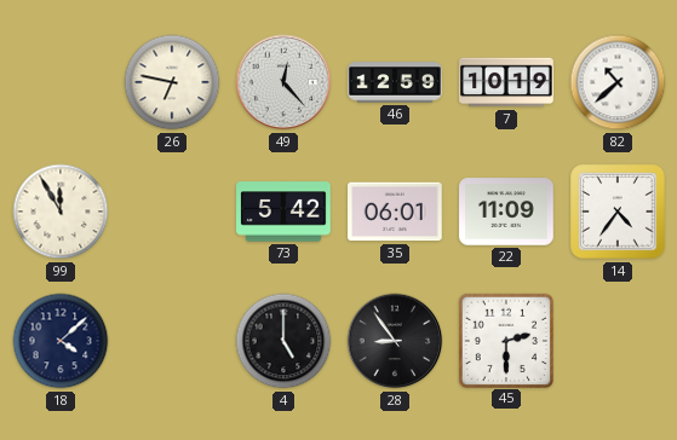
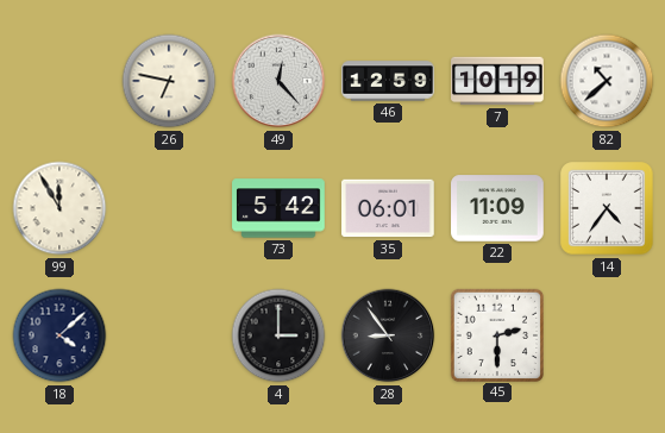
4: 5:00 -> 3:00 (278, 335)
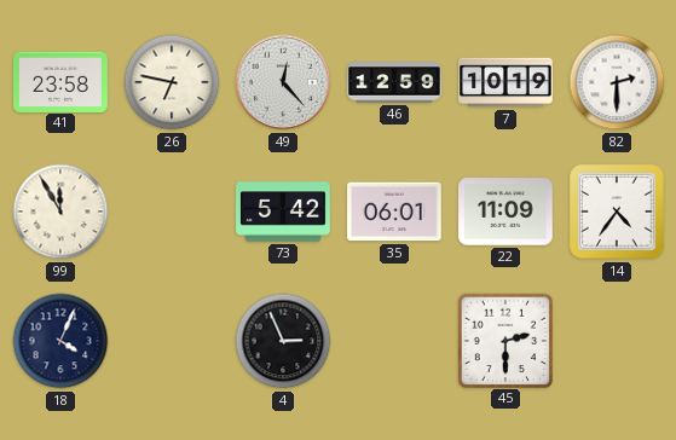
41: none -> 23:58 (60, 81)
82: 10:38 -> 2:30 (617, 82)
18: 4:08 -> 4:04 (60, 341)
4: 3:00 -> 2:56 (283, 341)
28: 8:54 -> none (388, 335)
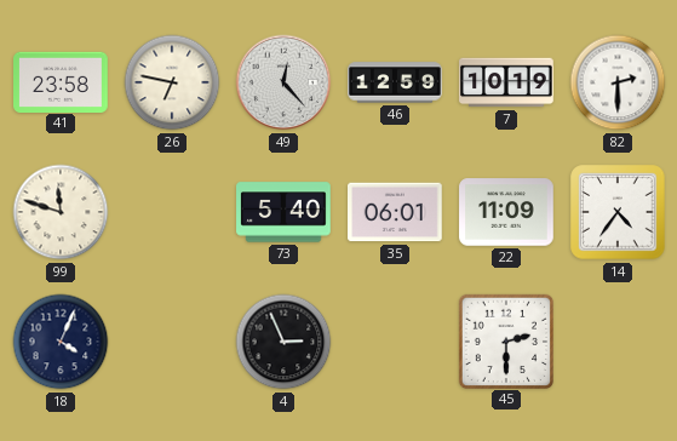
99: 11:55 -> 11:48 (61, 212)
73: 5:42 -> 5:40 (283, 212)
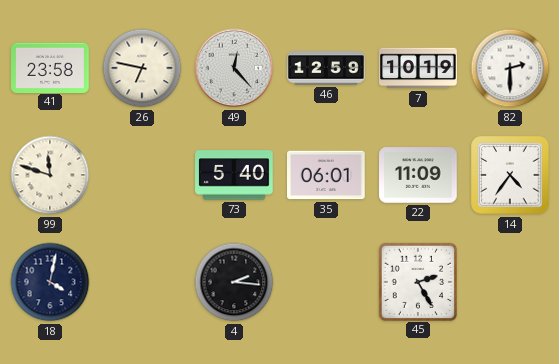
18: 4:04 -> 4:02 (50, 282)
4: 2:56 -> 2:16 (234, 282)
45: 2:30 -> 2:25 (417, 281)
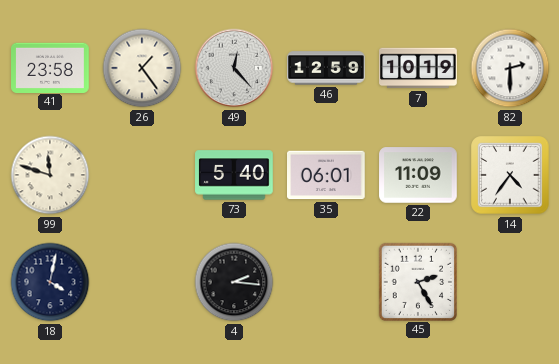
26: 6:47 -> 1:24 (142, 68)
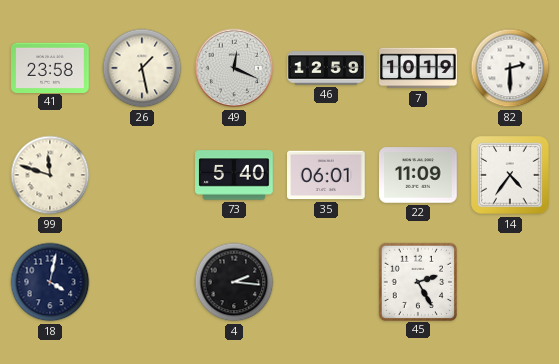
26: 1:24 -> 1:28 (142, 68)
49: 12:23 -> 12:19 (234, 68)
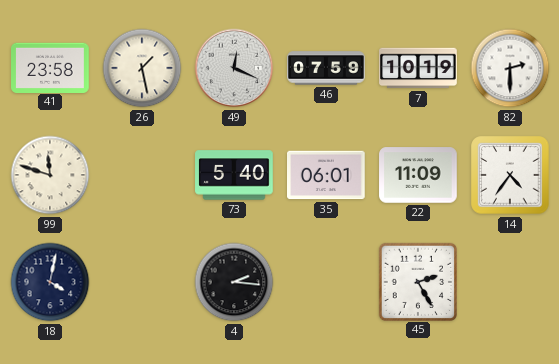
46: 12:59 -> 07:59 (326, 68)
